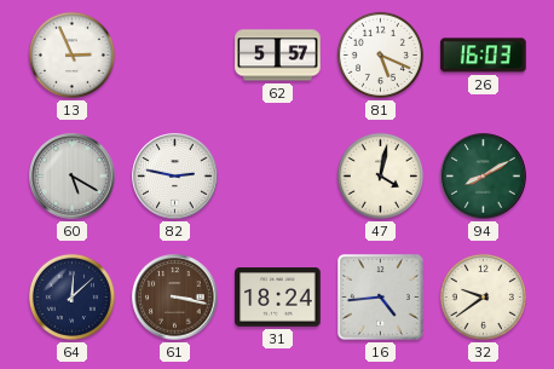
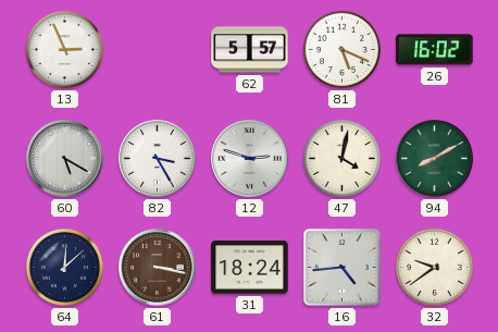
26: 16:03 -> 16:02 (435, 50)
82: 2:47 -> 3:25 (158, 159)
12: none -> 2:48 (250, 159)
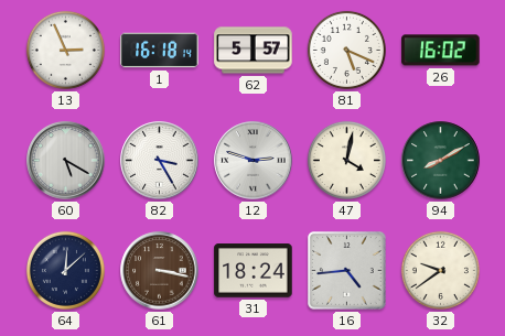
1: none -> 16:18 (160, 51)
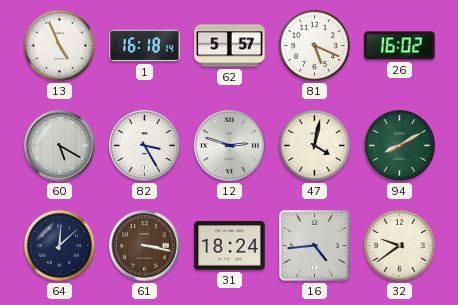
13: 2:56 -> 4:56 (59, 45)
